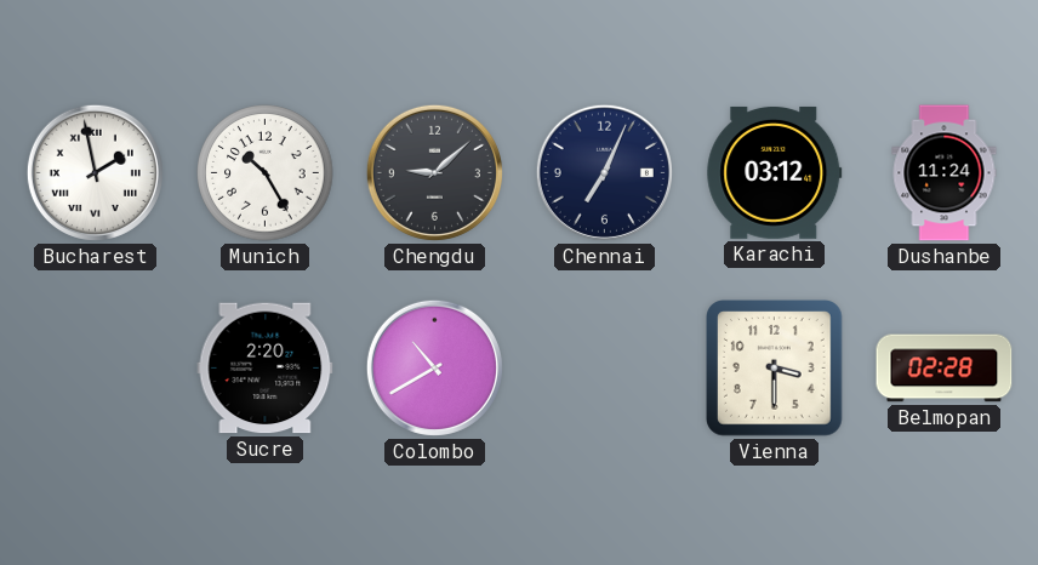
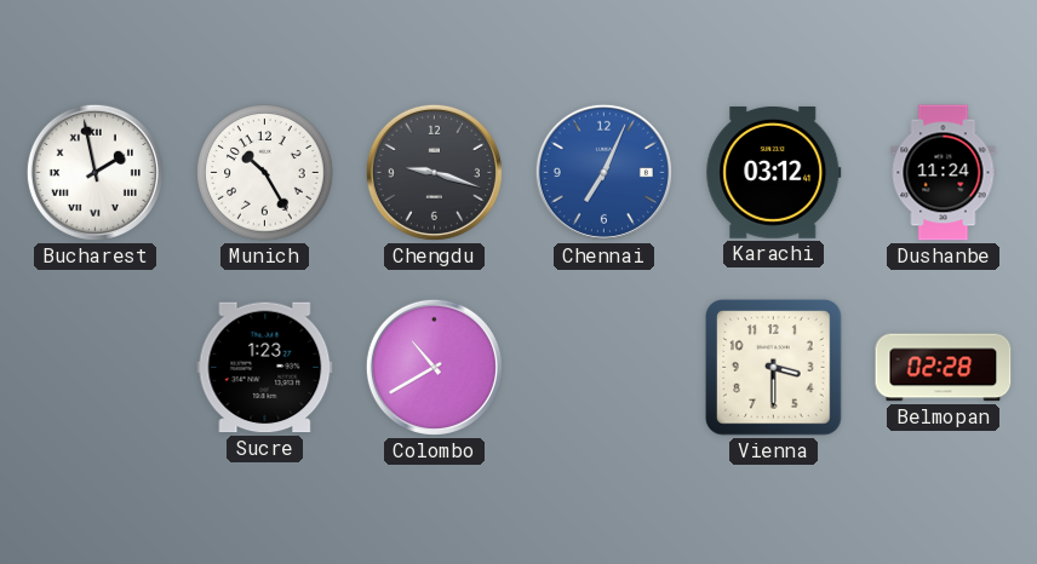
Chengdu: 9:08 -> 9:18 (434, 172)
Chennai dial: navy -> blue (603, 172)
Sucre: 2:20 -> 1:23 (265, 368)
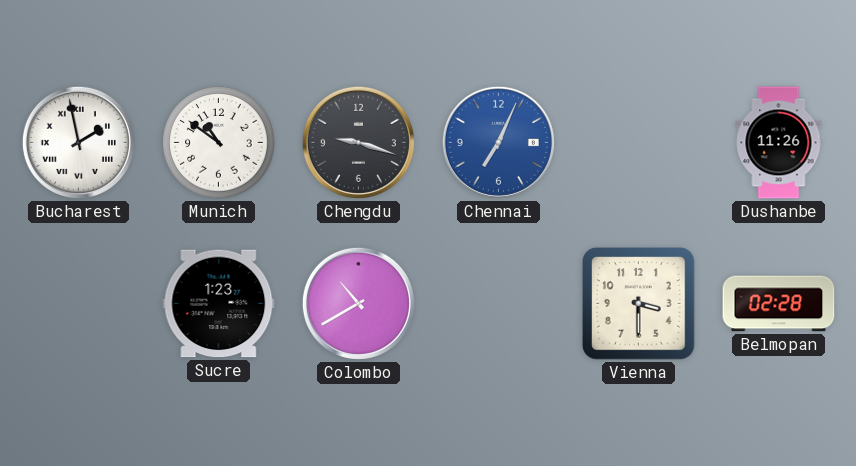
Munich: 10:25 -> 10:51 (219, 143)
Karachi: 03:12 -> none (774, 172)
Dushanbe: 11:24 -> 11:26 (779, 143)
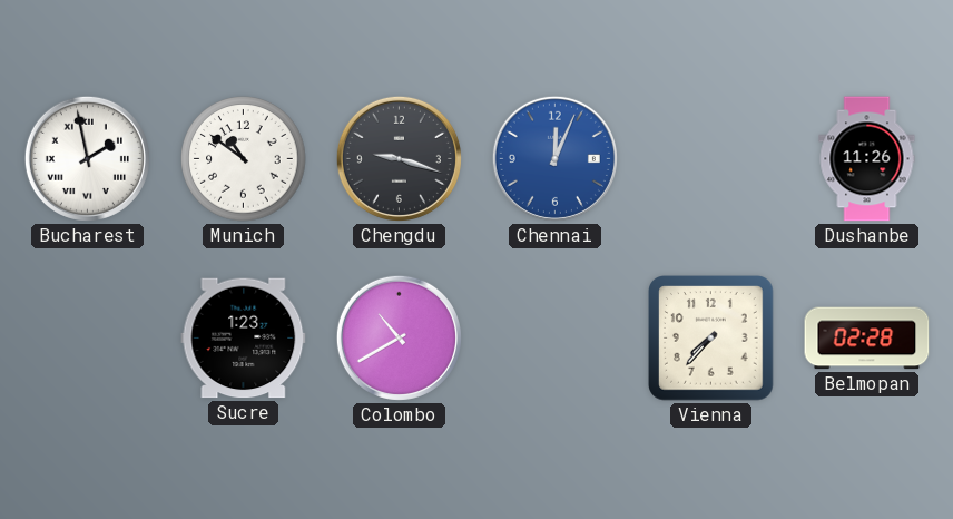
Chennai: 7:04 -> 12:04 (554, 158)
Vienna: 3:30 -> 7:37 (711, 339)
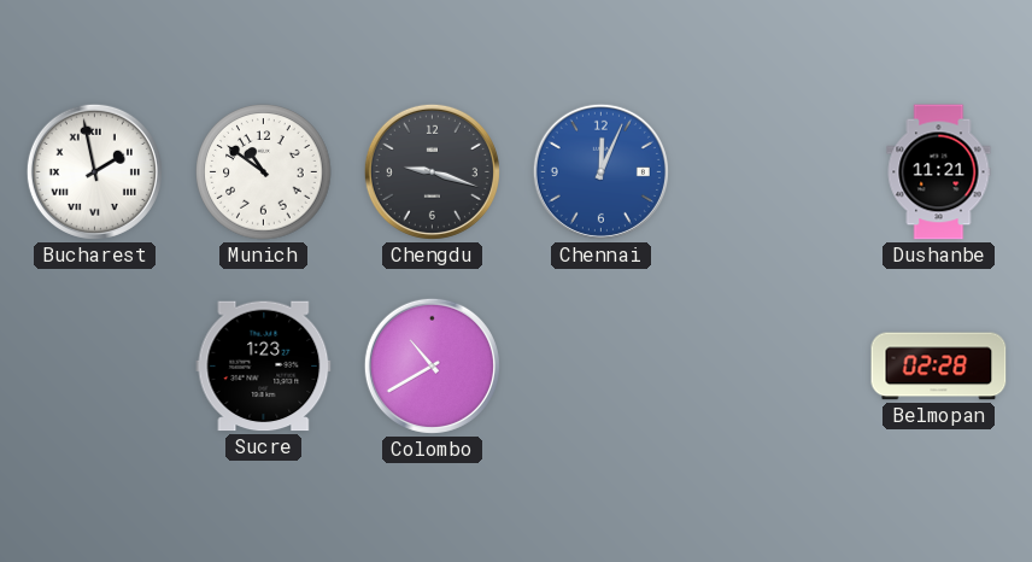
Dushanbe: 11:26 -> 11:21 (939, 172)
Vienna: 7:37 -> none (711, 339)
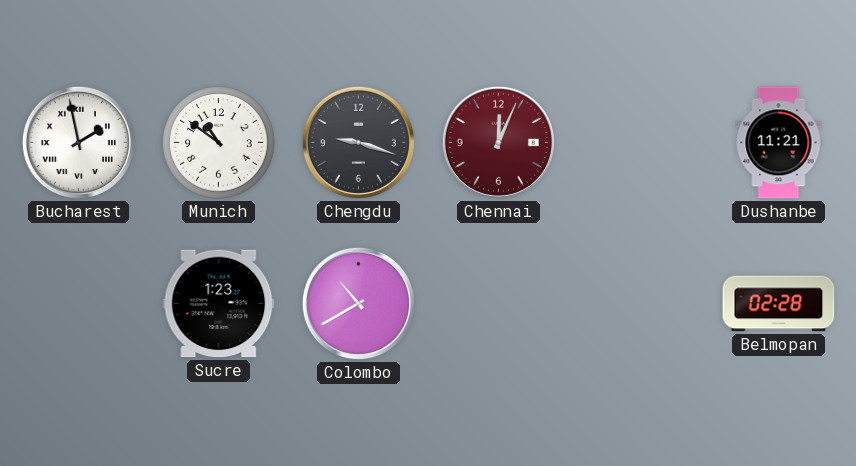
Chennai dial: blue -> burgundy (498, 142)
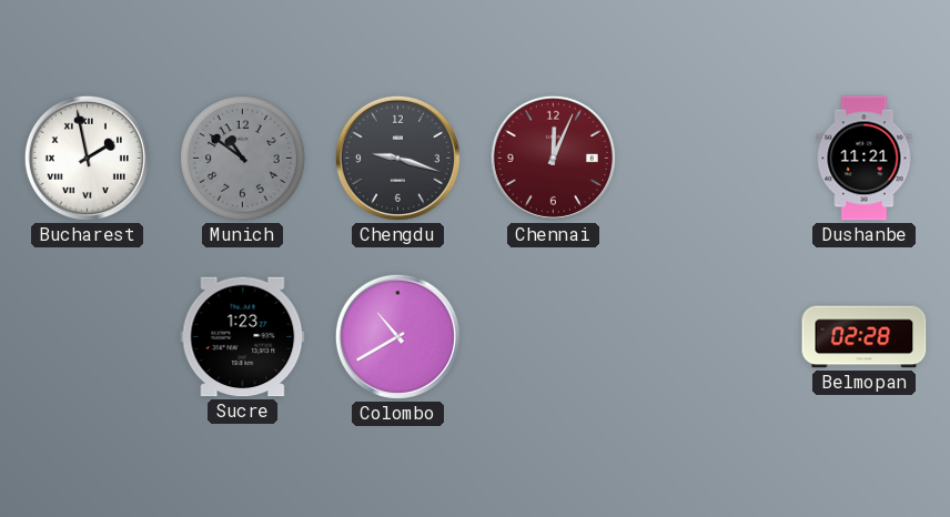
Munich dial: white -> grey (243, 159)
